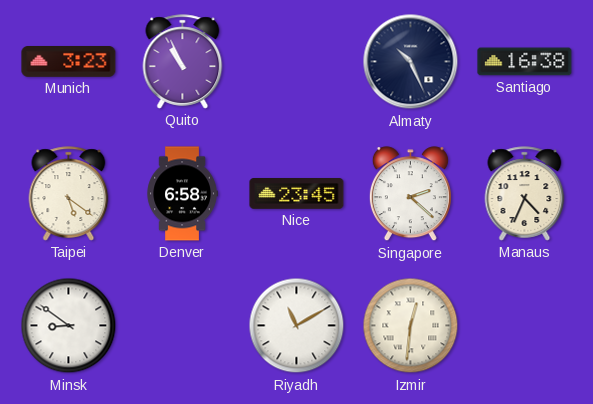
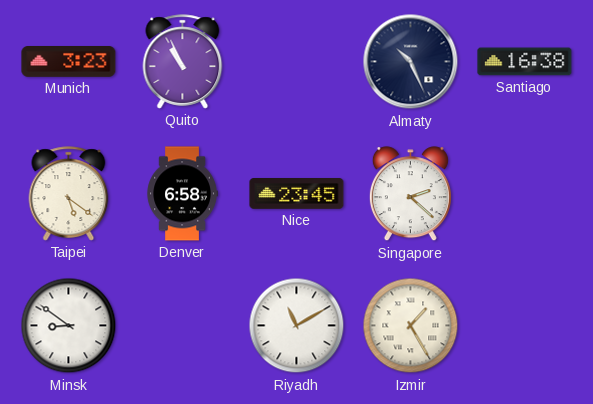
Manaus: 4:34 -> none (525, 194)
Izmir: 12:31 -> 1:25 (411, 326)
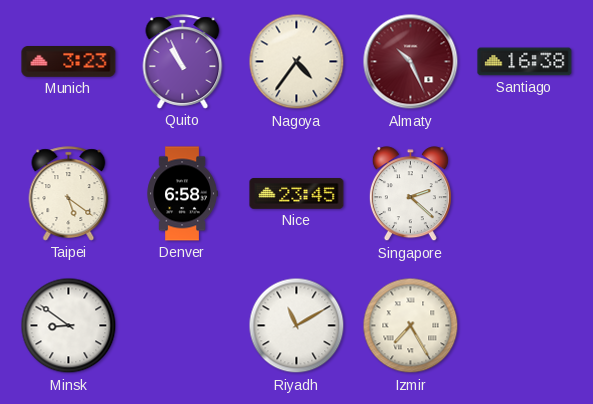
Nagoya: none -> 4:36 (297, 62)
Almaty dial: navy -> burgundy (411, 62)
Izmir: 1:25 -> 7:25 (411, 326)
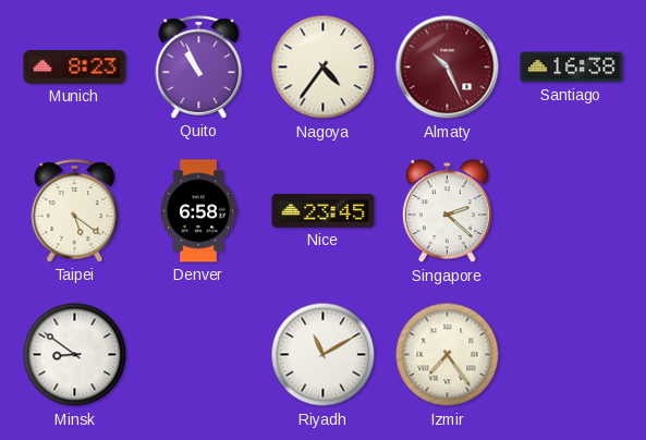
Munich: 3:23 -> 8:23 (75, 68)
Izmir: 7:25 -> 7:24 (448, 355)
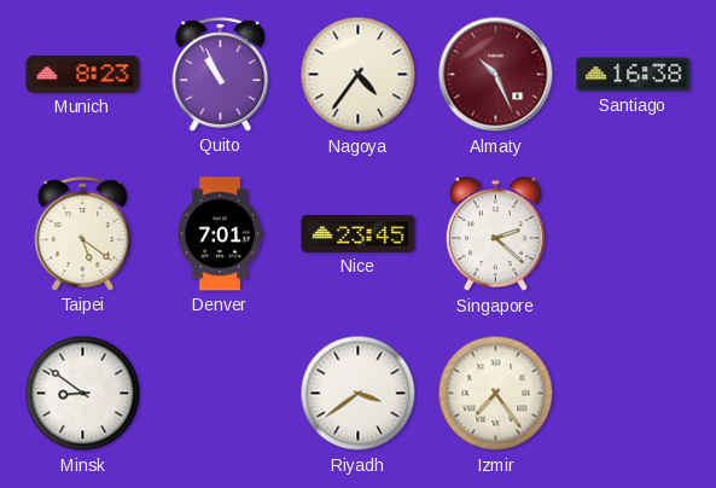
Denver: 6:58 -> 7:01 (220, 234)
Riyadh: 11:10 -> 3:39 (359, 394)
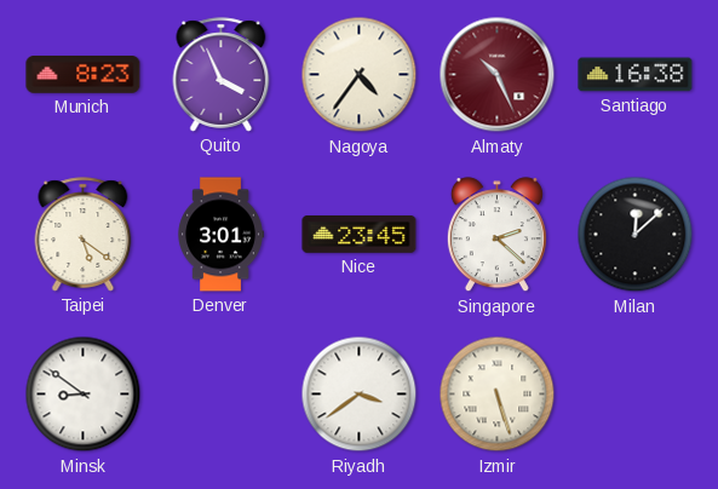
Quito: 10:56 -> 3:56 (222, 75)
Denver: 7:01 -> 3:01 (220, 235)
Milan: none -> 12:08 (636, 235)
Izmir: 7:24 -> 5:27 (498, 395)
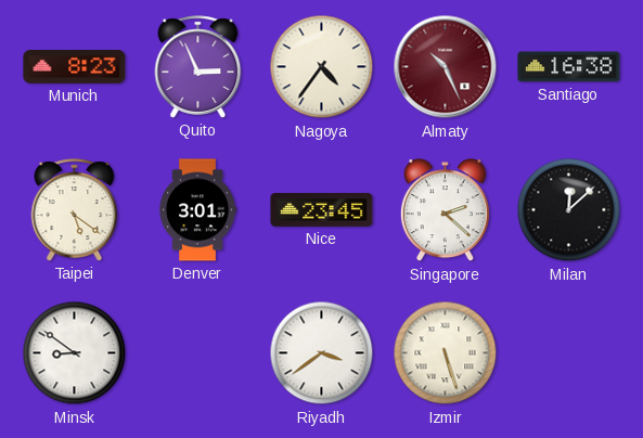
Quito: 3:56 -> 2:56 (198, 67)
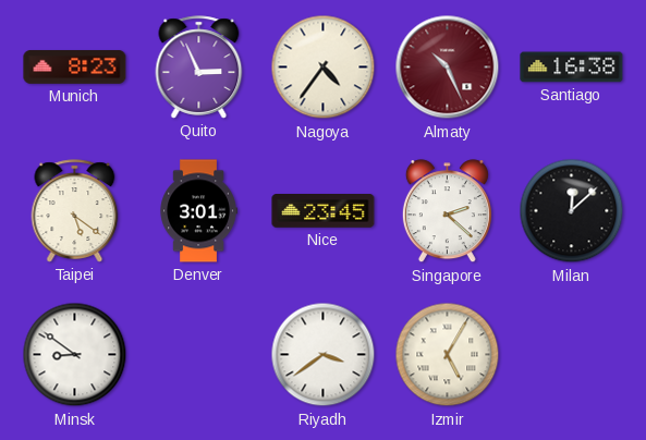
Izmir: 5:27 -> 5:05 (448, 355)
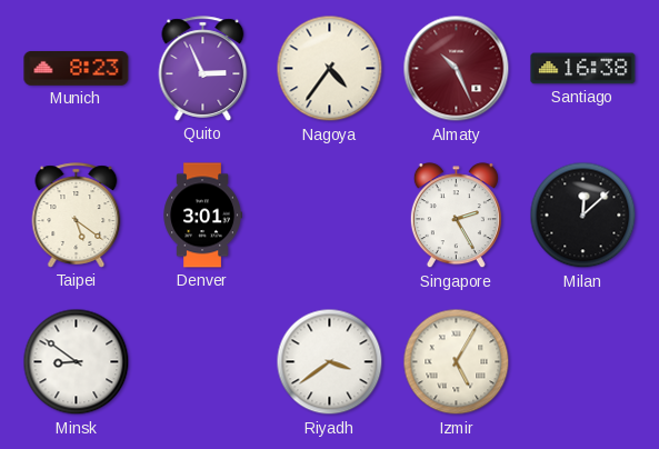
Nice: 23:45 -> none (324, 211)
Singapore: 2:22 -> 2:25 (456, 216)
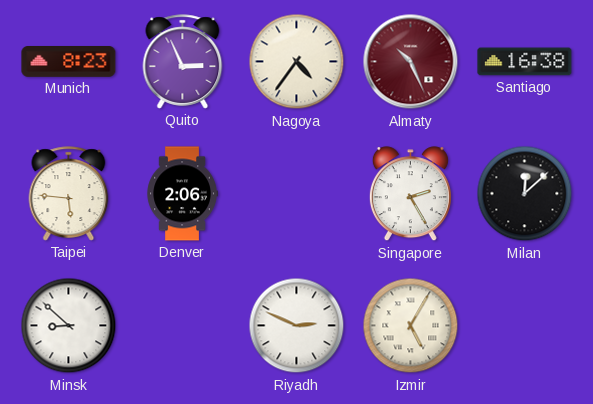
Taipei: 5:21 -> 5:46 (69, 194)
Denver: 3:01 -> 2:06 (182, 194)
Minsk: 8:51 -> 8:52 (69, 326)
Riyadh: 3:39 -> 2:49 (297, 326)
